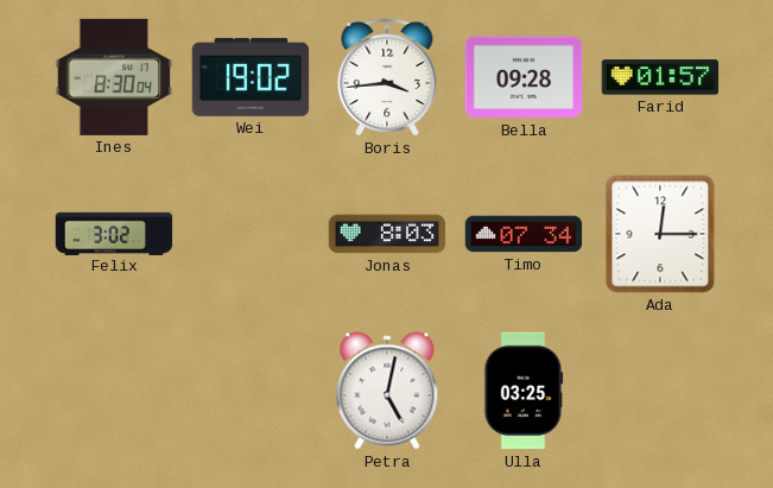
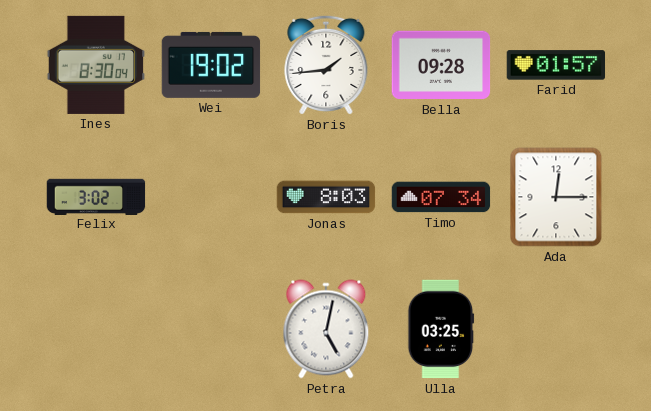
Boris: 3:44 -> 1:44 (326, 65)
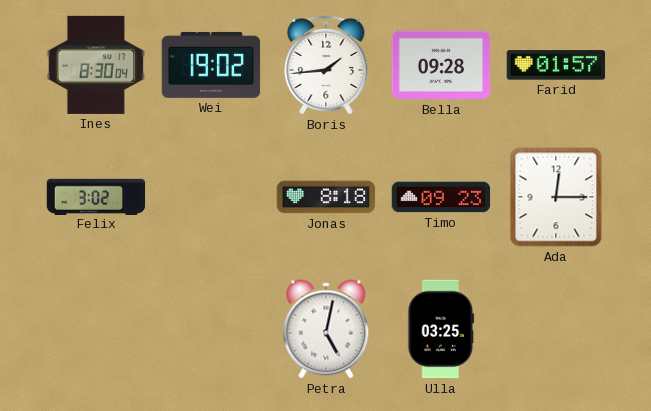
Jonas: 8:03 -> 8:18 (326, 197)
Timo: 07:34 -> 09:23 (441, 197)
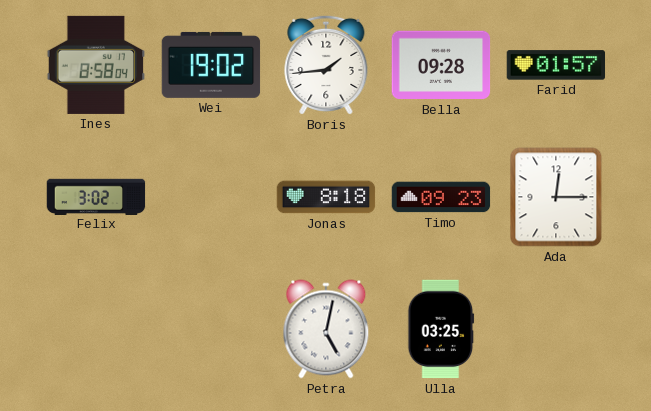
Ines: 8:30 -> 8:58 (96, 65)
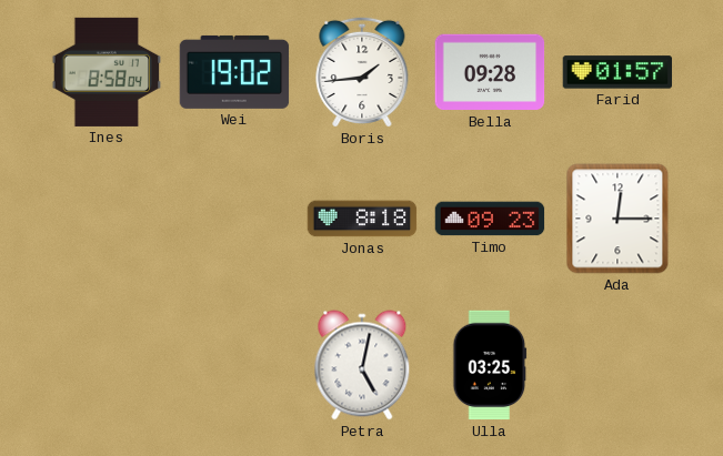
Felix: 3:02 -> none (96, 196)
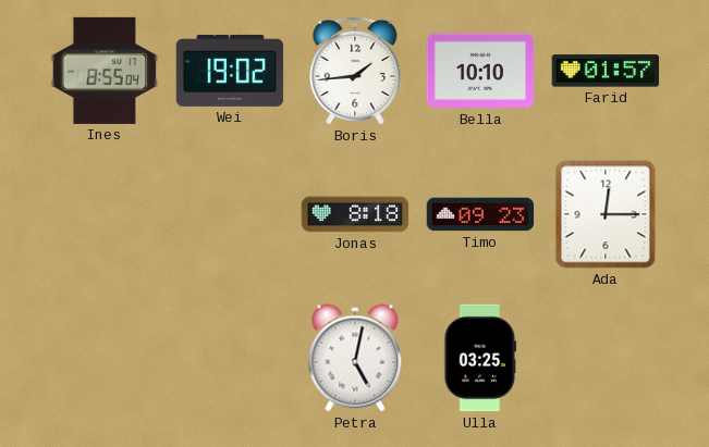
Ines: 8:58 -> 8:55 (105, 71)
Bella: 09:28 -> 10:10 (480, 71)
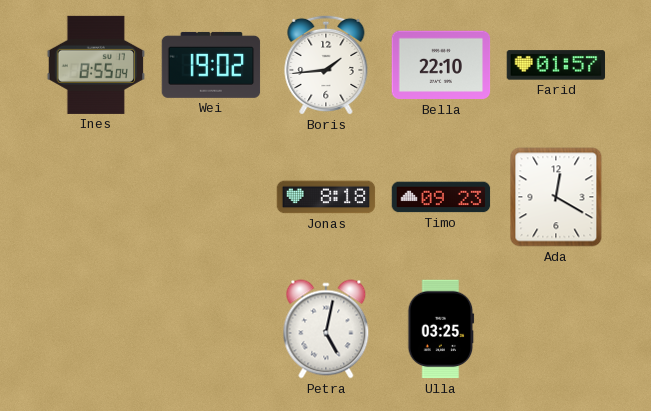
Bella: 10:10 -> 22:10 (441, 65)
Ada: 12:15 -> 12:20 (556, 197)
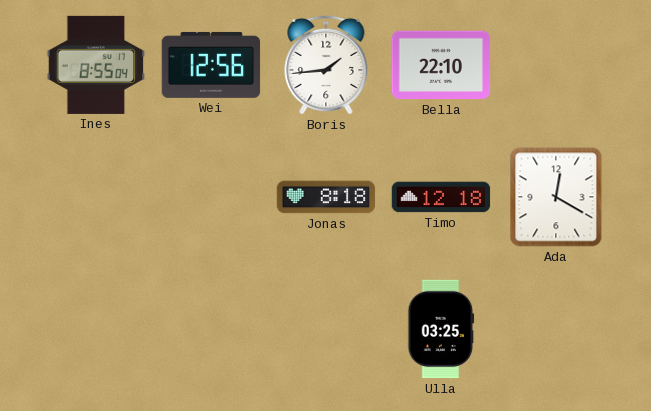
Wei: 19:02 -> 12:56 (211, 65)
Farid: 01:57 -> none (556, 65)
Timo: 09:23 -> 12:18 (441, 197)
Petra: 5:02 -> none (326, 329)
